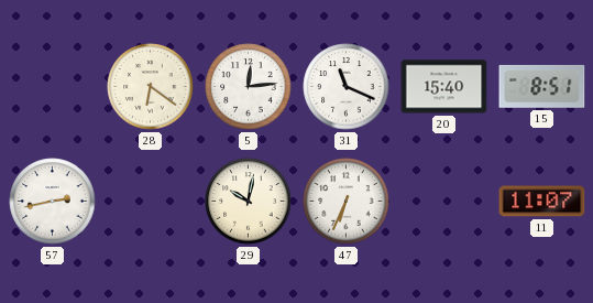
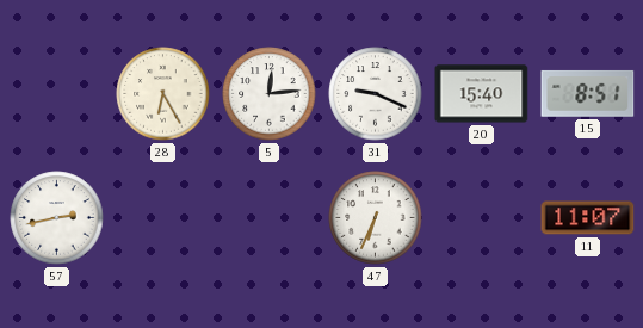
28: 6:21 -> 6:25 (163, 94)
31: 11:19 -> 9:19 (376, 94)
29: 10:02 -> none (249, 202)
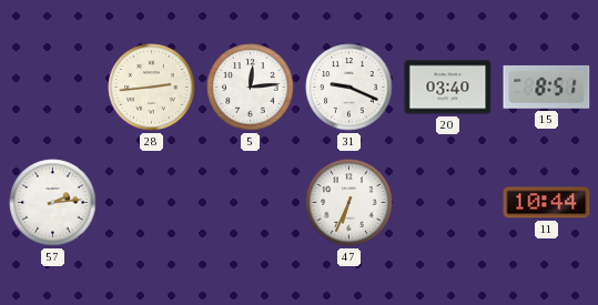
28: 6:25 -> 2:44 (152, 88)
20: 15:40 -> 03:40 (448, 88)
57: 2:43 -> 2:14 (53, 203)
11: 11:07 -> 10:44 (547, 203)
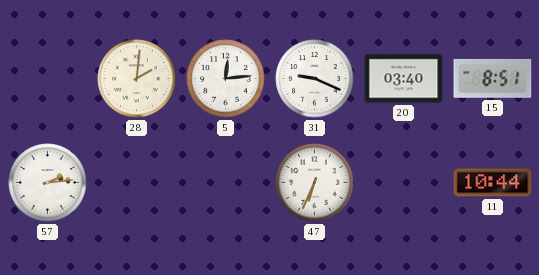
28: 2:44 -> 2:01 (137, 79)
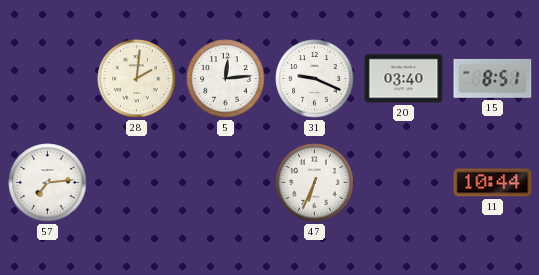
57: 2:14 -> 7:14 (48, 183)
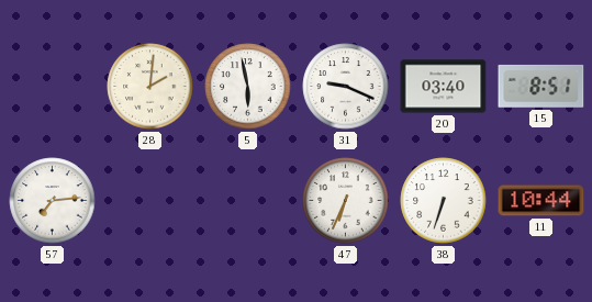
5: 12:14 -> 5:58 (248, 87)
38: none -> 6:33 (444, 201)
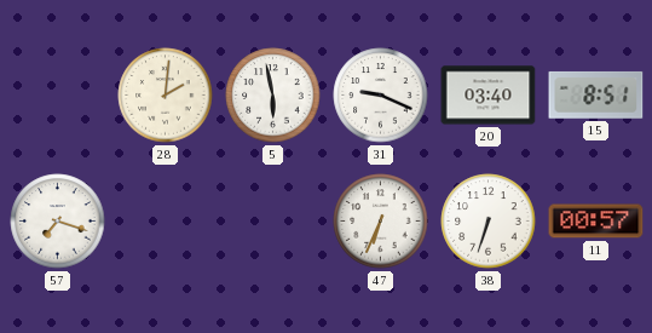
57: 7:14 -> 7:18 (58, 222)
11: 10:44 -> 00:57 (596, 222)
